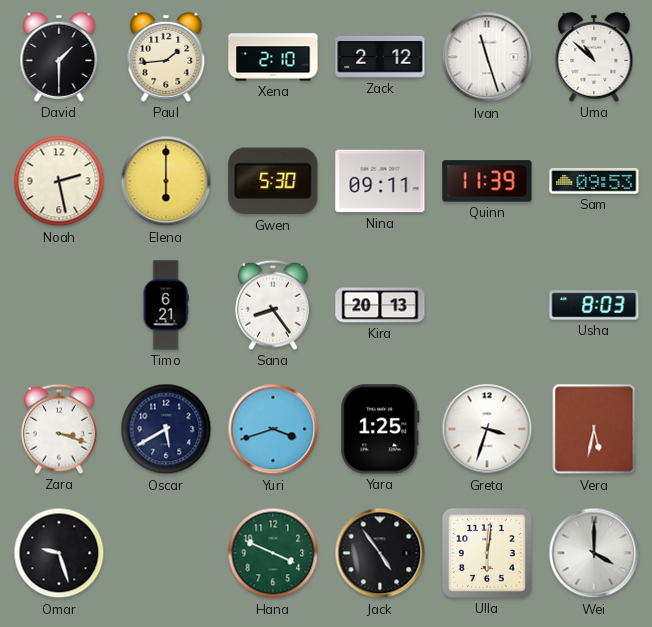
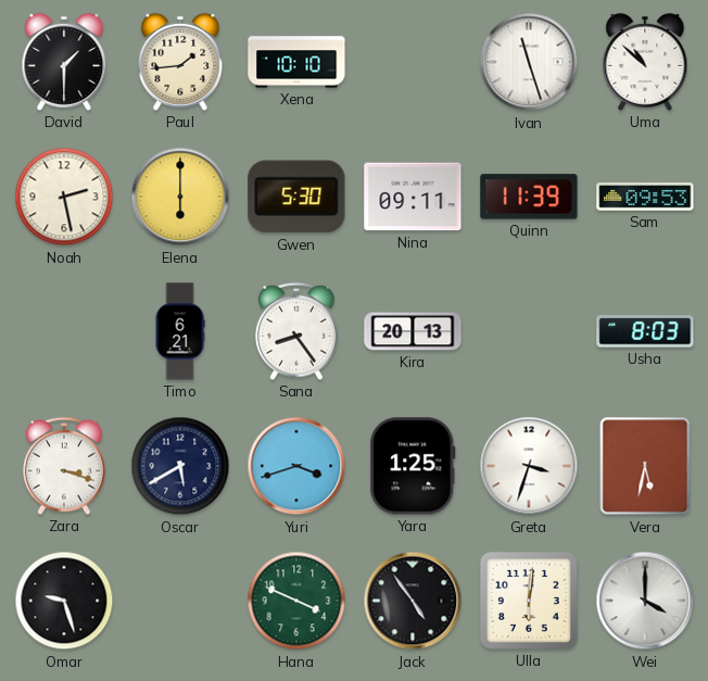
Xena: 2:10 -> 10:10 (296, 62)
Zack: 2:12 -> none (380, 57)
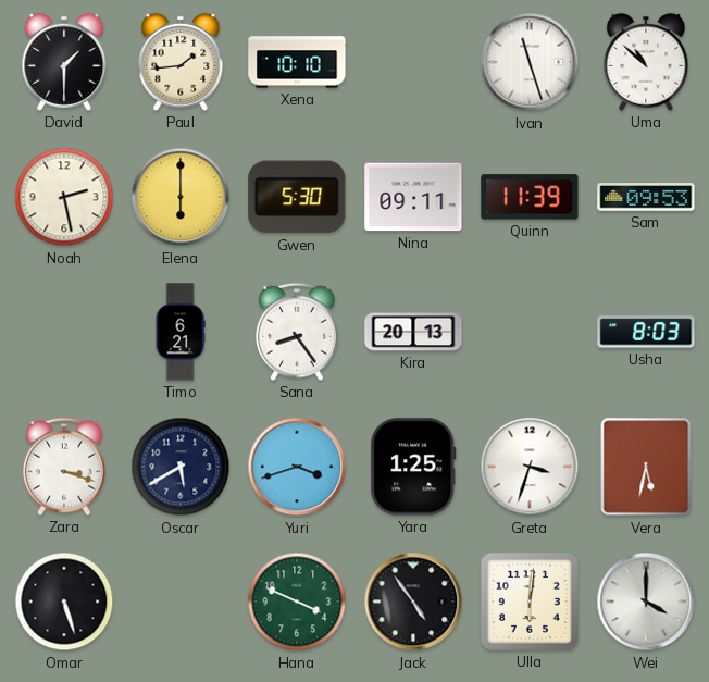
Omar: 9:27 -> 5:27 (64, 602)
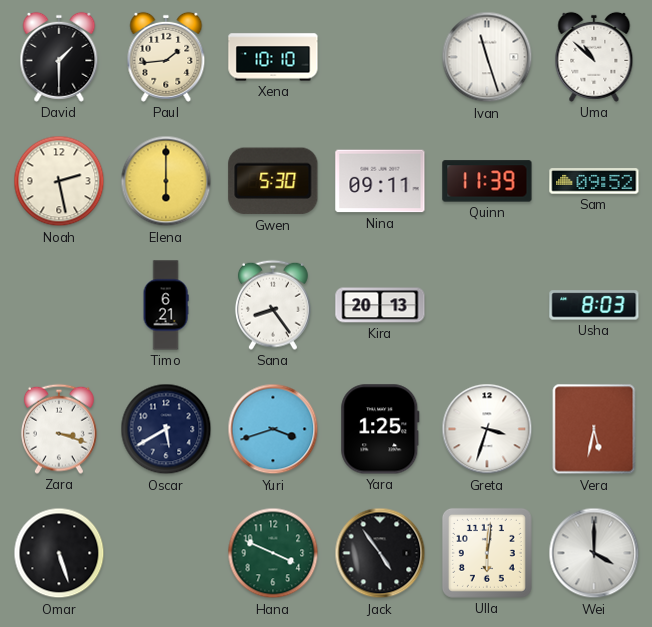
Sam: 09:53 -> 09:52 (594, 181)
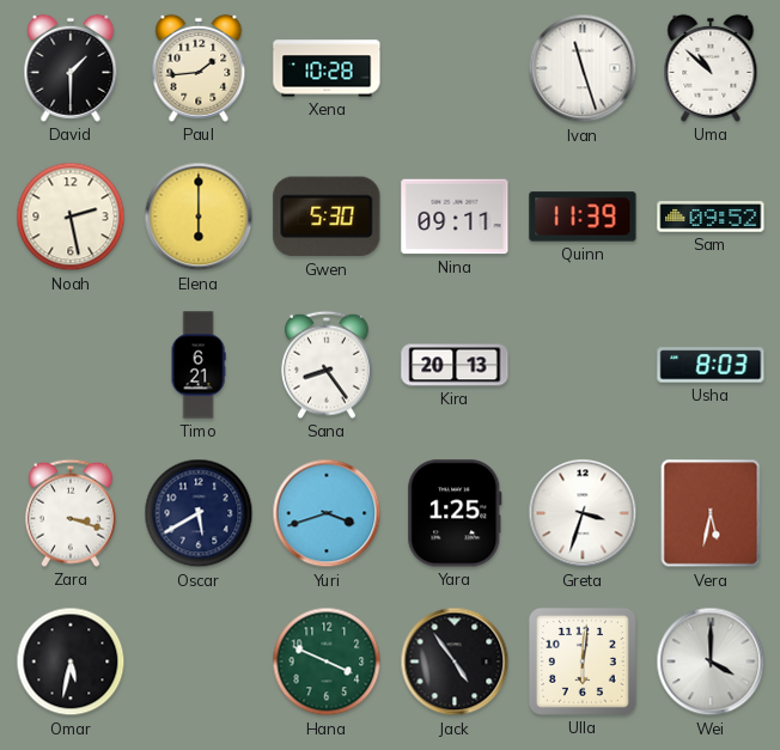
Xena: 10:10 -> 10:28 (327, 68)
Omar: 5:27 -> 5:32 (71, 661)
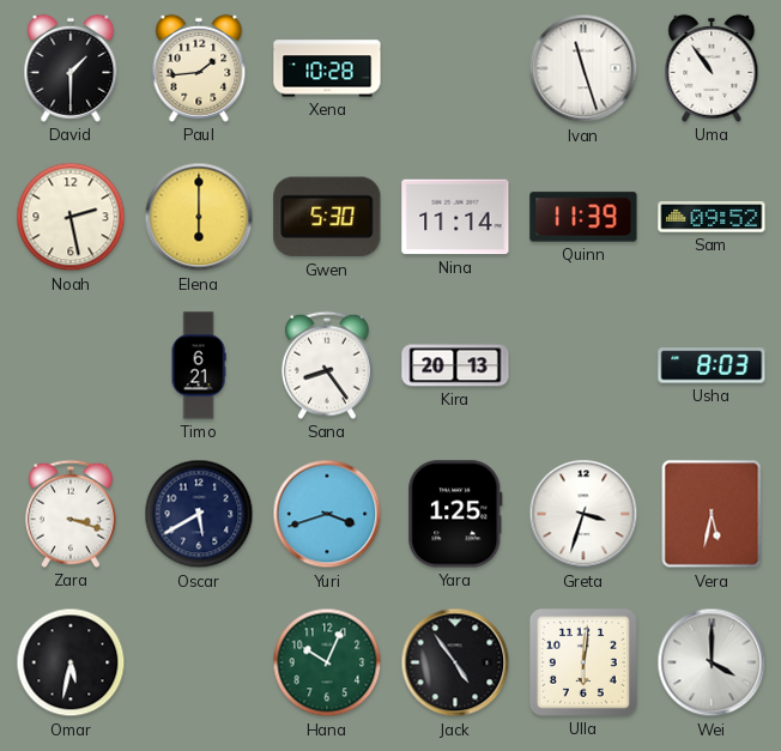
Uma: 10:52 -> 10:54 (712, 68)
Nina: 09:11 -> 11:14 (455, 217)
Hana: 3:49 -> 10:04 (327, 662)
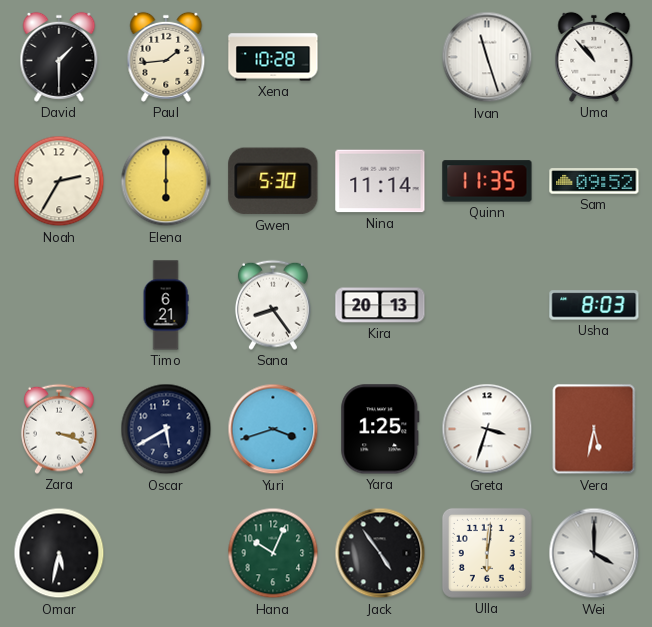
Uma: 10:54 -> 10:53 (594, 57)
Noah: 2:28 -> 2:35 (59, 181)
Quinn: 11:39 -> 11:35 (487, 181)
